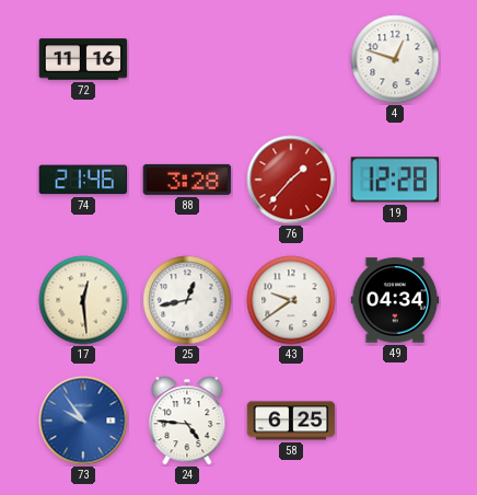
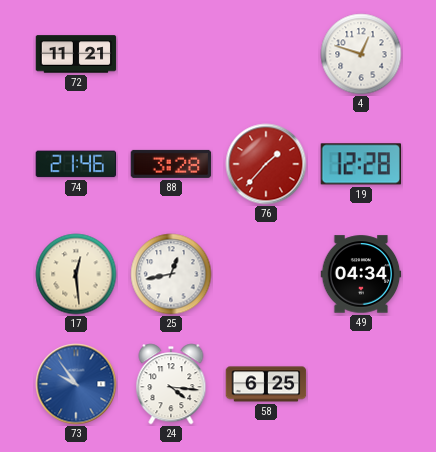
72: 11:16 -> 11:21 (76, 54)
43: 9:39 -> none (291, 300)
24: 4:46 -> 4:16 (171, 384)
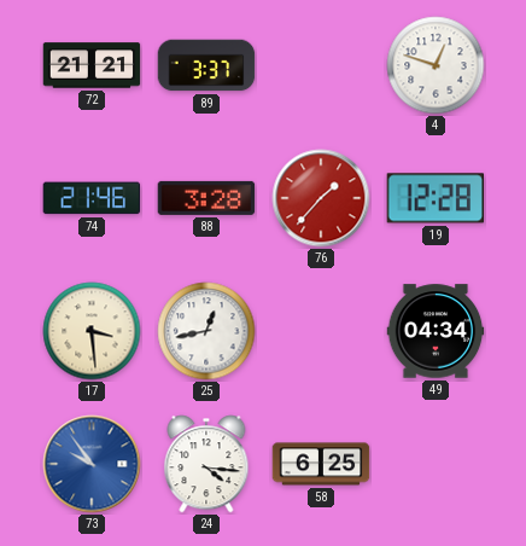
72: 11:21 -> 21:21 (92, 65)
89: none -> 3:37 (206, 65)
17: 12:29 -> 3:29 (92, 331)
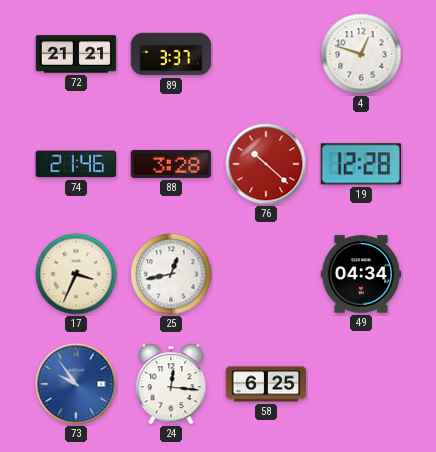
76: 1:37 -> 10:22 (266, 164)
17: 3:29 -> 3:34 (76, 274)
24: 4:16 -> 12:16 (171, 384)
